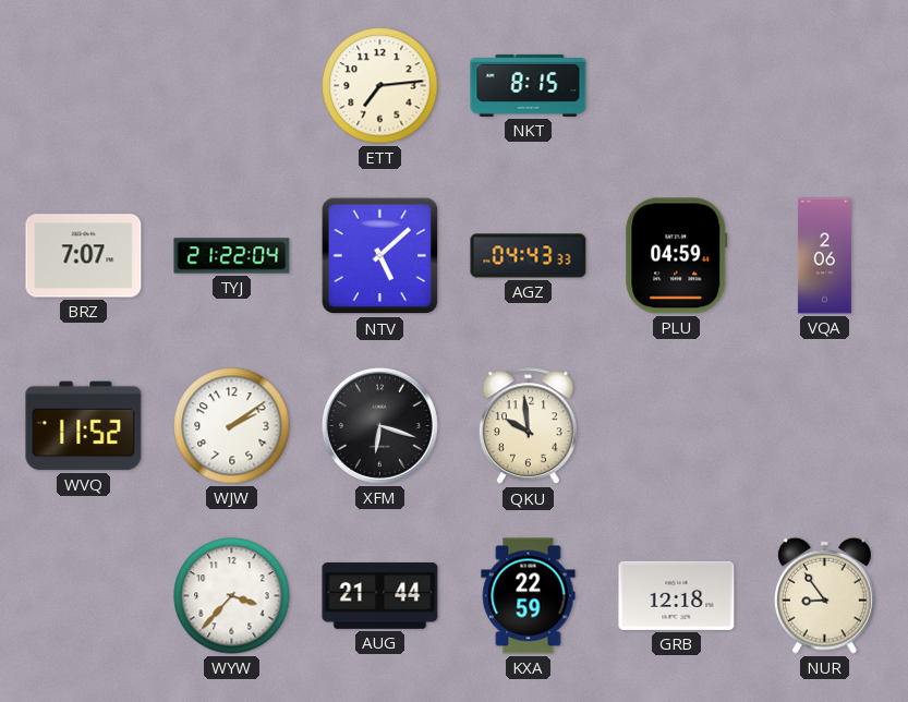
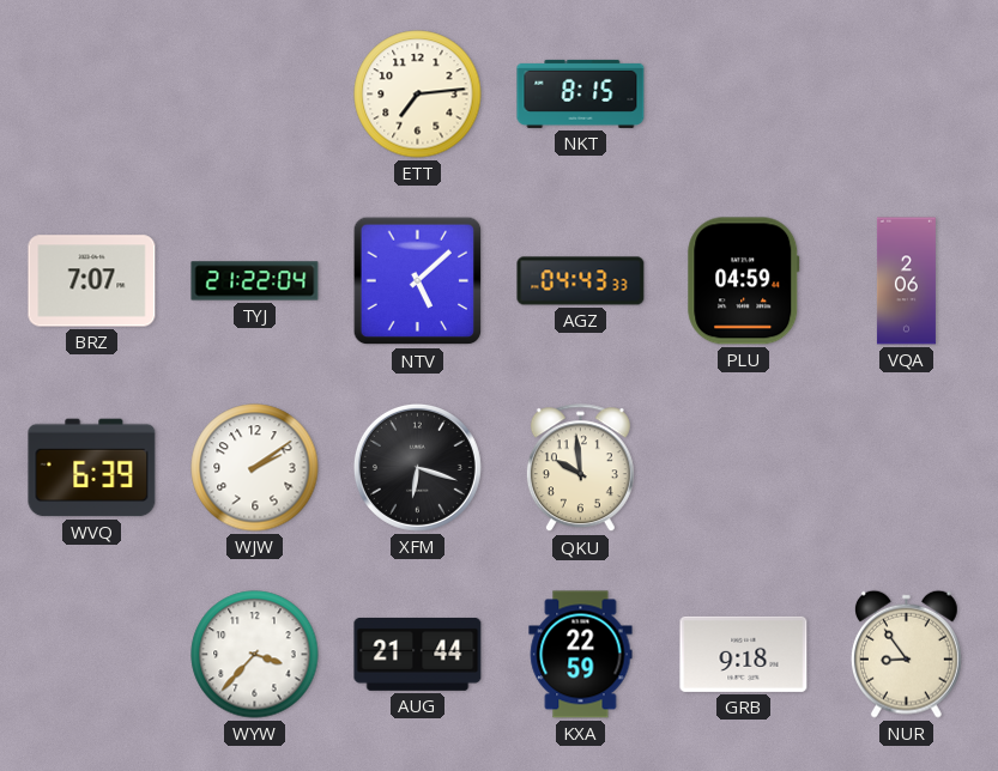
WVQ: 11:52 -> 6:39 (92, 468)
GRB: 12:18 -> 9:18 (744, 654)
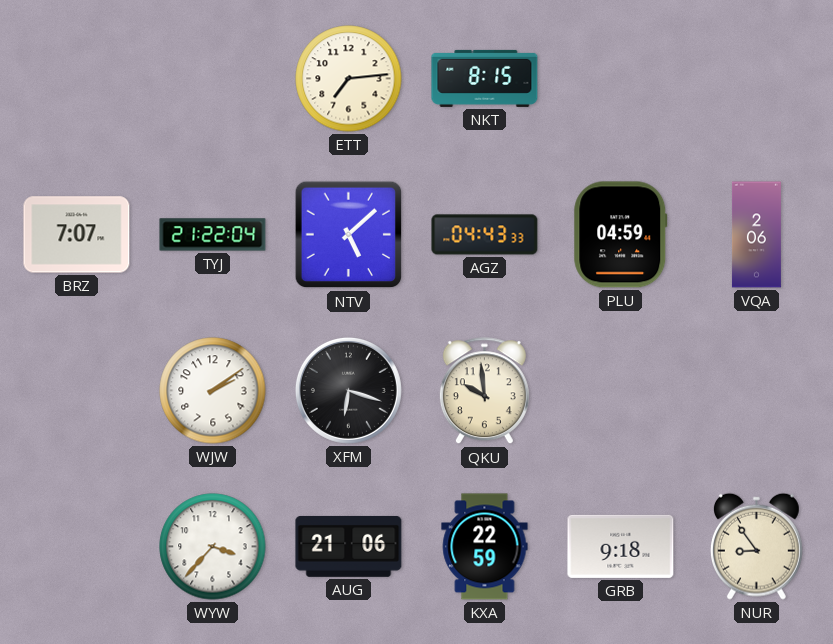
WVQ: 6:39 -> none (92, 468)
AUG: 21:44 -> 21:06 (349, 546)
